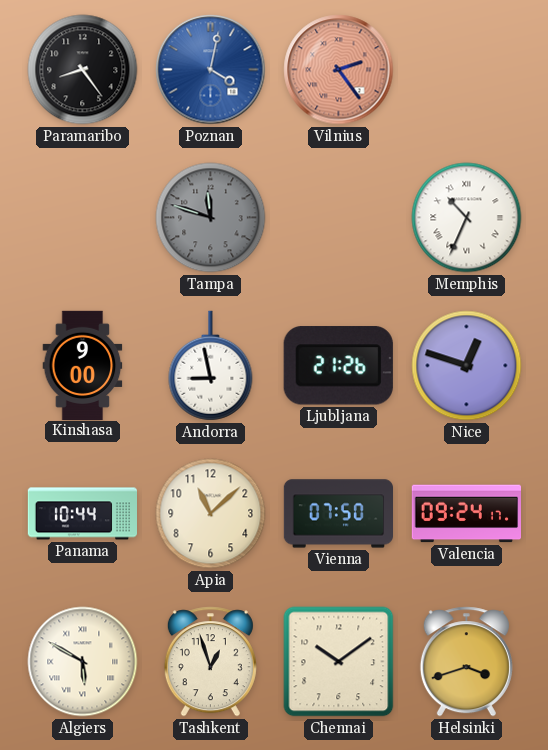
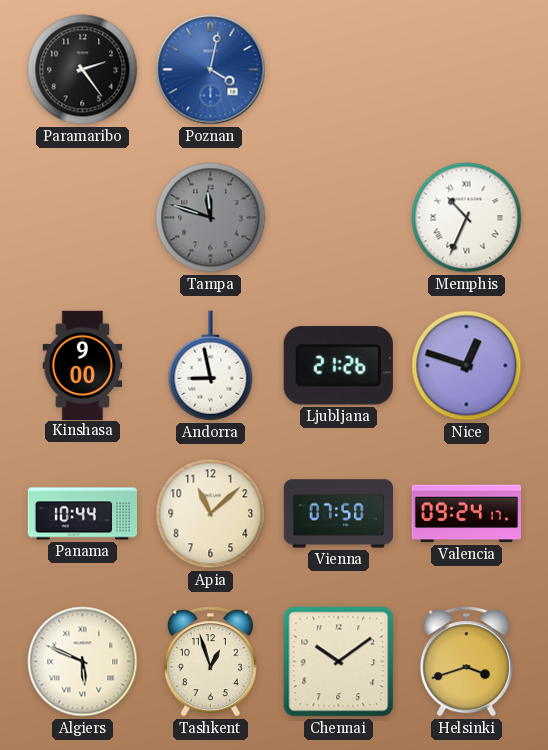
Paramaribo: 8:24 -> 2:24 (83, 70)
Vilnius: 2:24 -> none (339, 70)
Algiers: 5:50 -> 5:49 (83, 662)
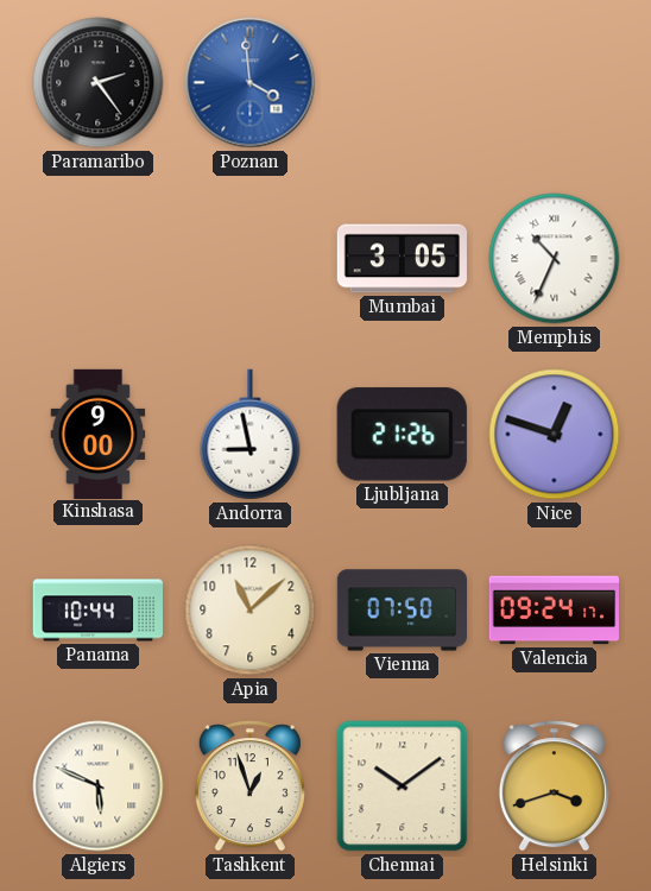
Poznan: 4:02 -> 3:59 (251, 83)
Tampa: 11:48 -> none (211, 218)
Mumbai: none -> 3:05 (402, 259)
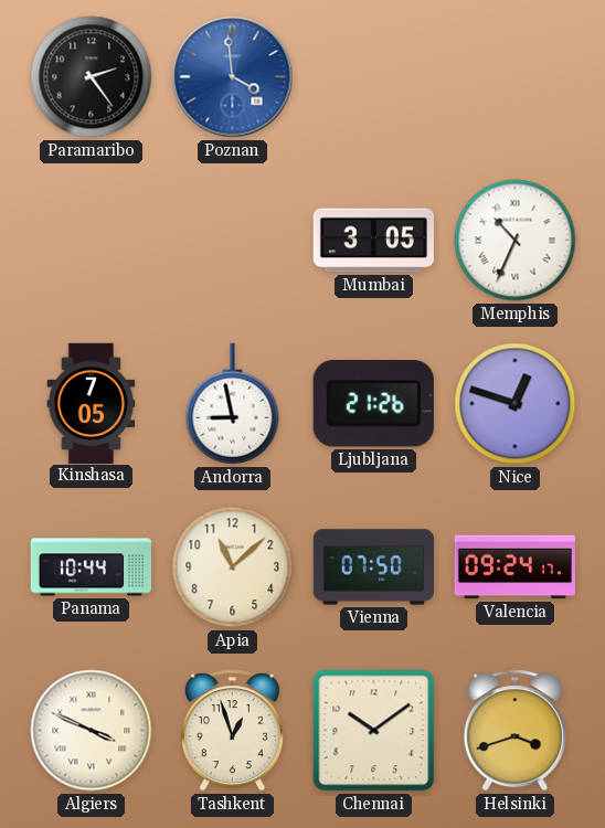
Kinshasa: 9:00 -> 7:05 (92, 403)
Algiers: 5:49 -> 3:49 (92, 731)
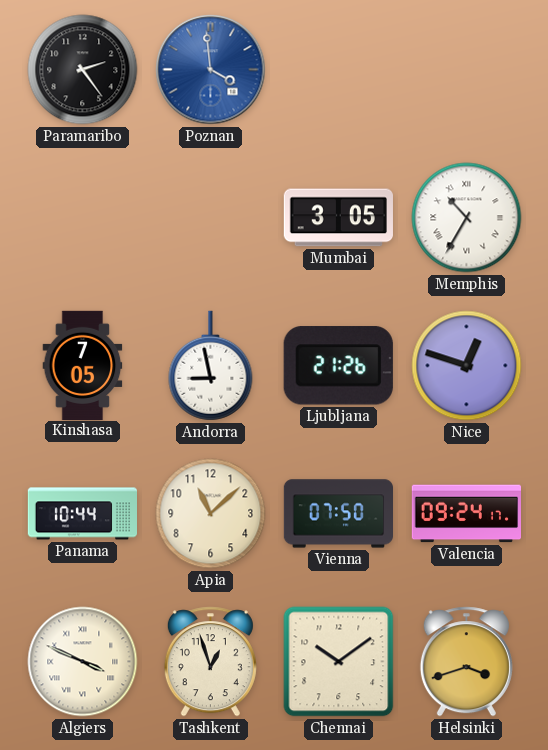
Memphis: 10:34 -> 10:35 (467, 218)
